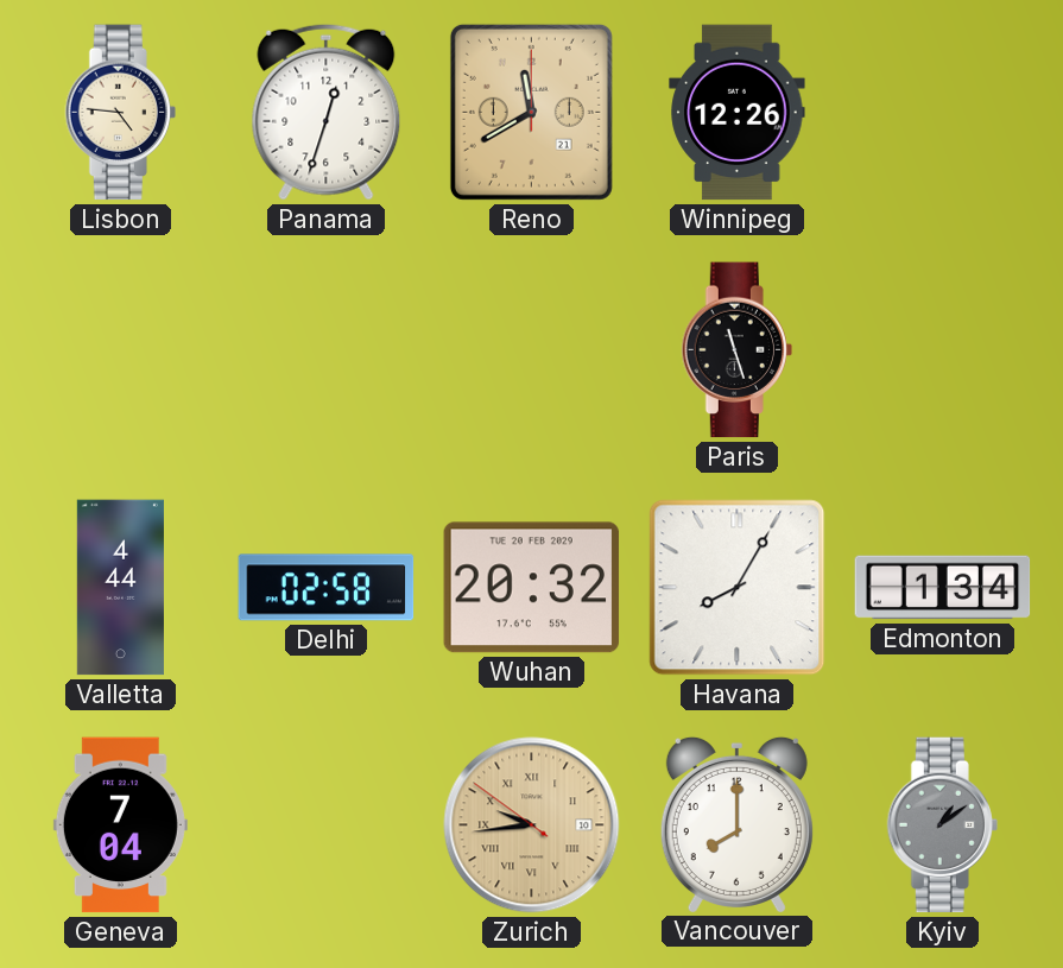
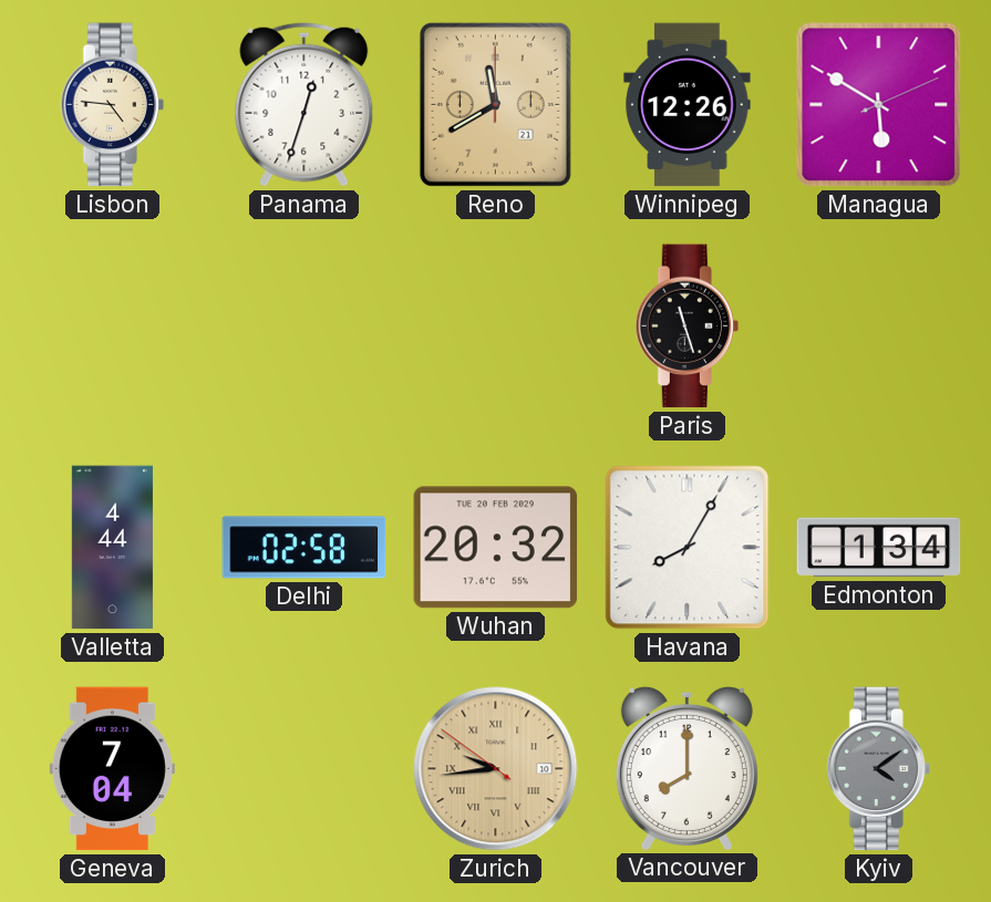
Managua: none -> 5:50 (879, 105)
Kyiv: 1:09 -> 4:09 (878, 769)
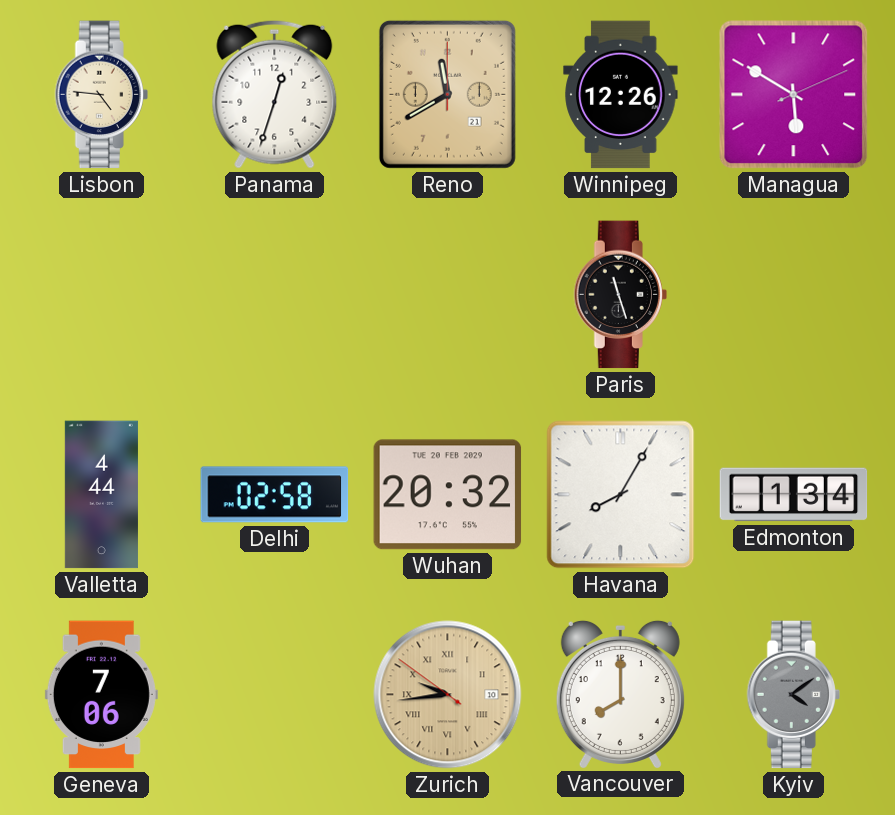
Geneva: 7:04 -> 7:06 (101, 695)
